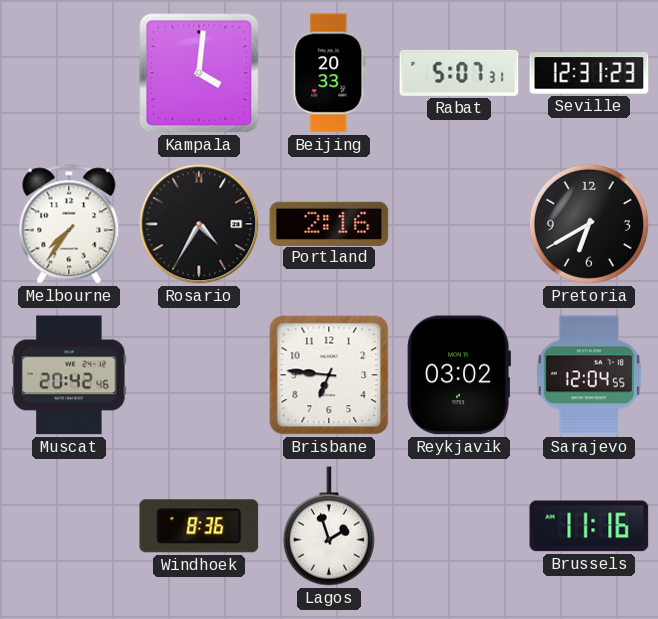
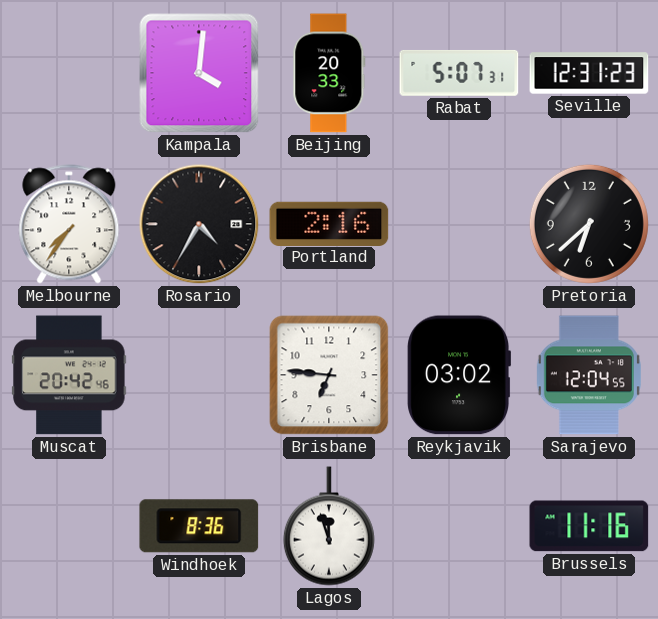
Pretoria: 6:40 -> 6:38 (589, 224)
Lagos: 1:57 -> 11:57 (329, 526)
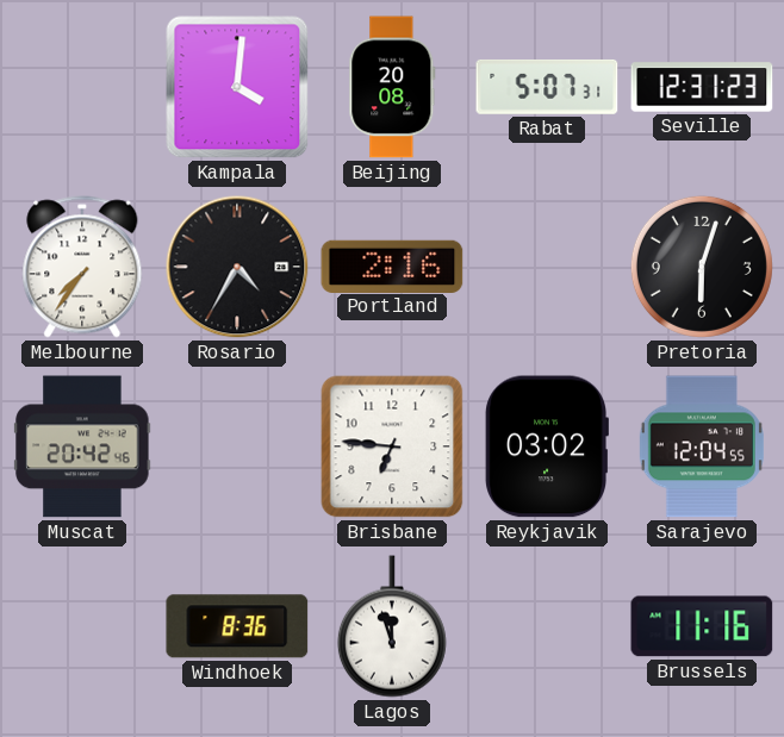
Beijing: 20:33 -> 20:08 (392, 87)
Pretoria: 6:38 -> 6:03 (702, 267)
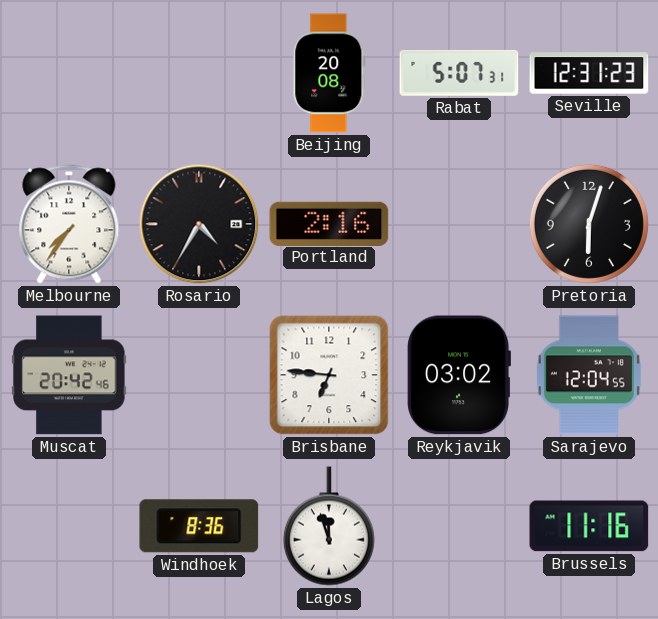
Kampala: 4:01 -> none (237, 87)
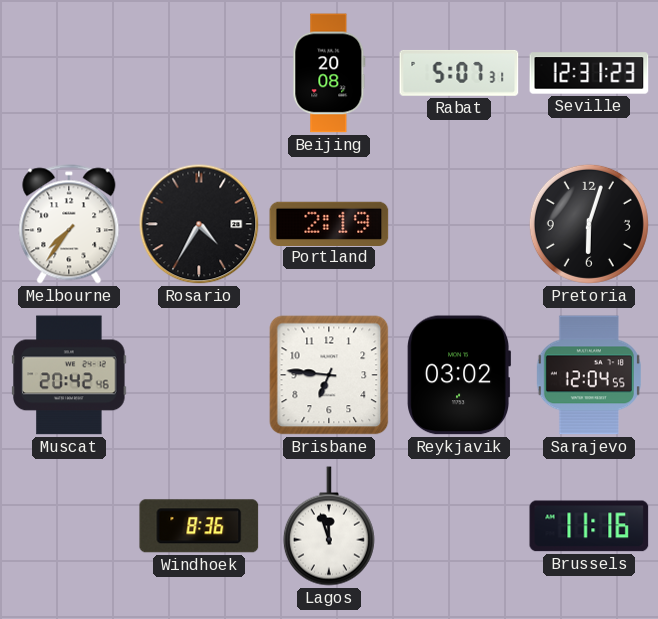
Portland: 2:16 -> 2:19 (329, 223)
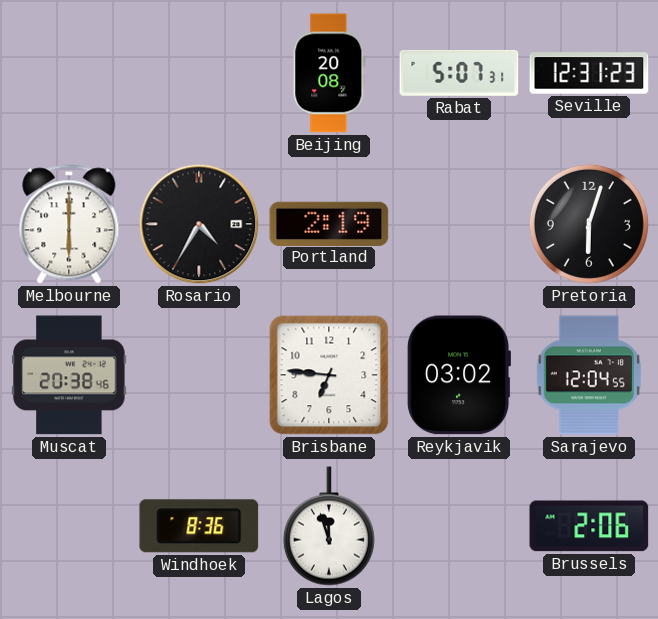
Melbourne: 7:36 -> 6:00 (69, 224)
Muscat: 20:42 -> 20:38 (69, 375)
Brussels: 11:16 -> 2:06 (589, 526)
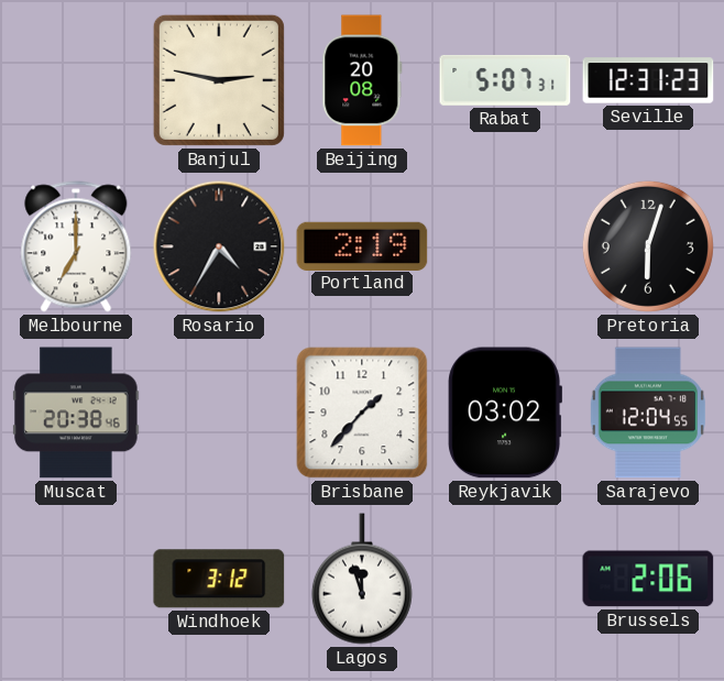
Banjul: none -> 2:47 (219, 80)
Melbourne: 6:00 -> 7:00 (76, 246)
Brisbane: 6:46 -> 1:37 (362, 413)
Windhoek: 8:36 -> 3:12 (219, 579)
